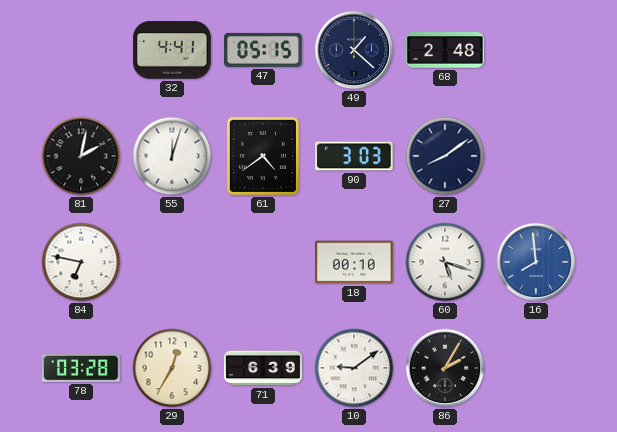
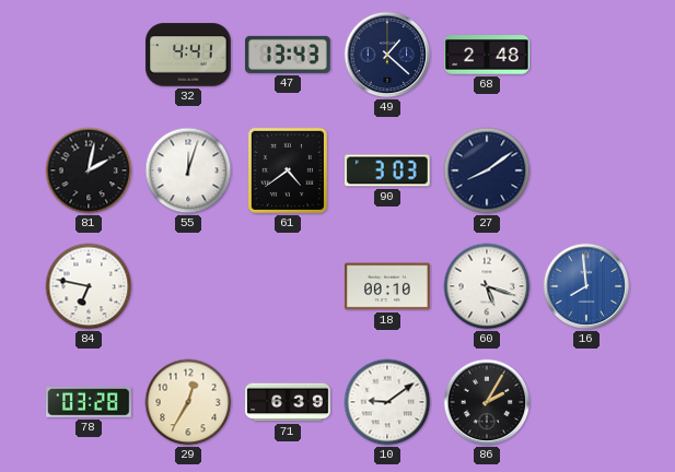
47: 05:15 -> 13:43 (288, 55)
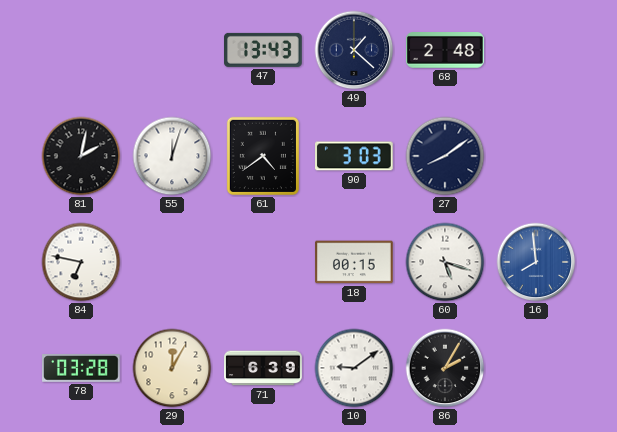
32: 4:41 -> none (188, 55)
18: 00:10 -> 00:15 (354, 262)
29: 12:35 -> 12:05 (172, 368)
